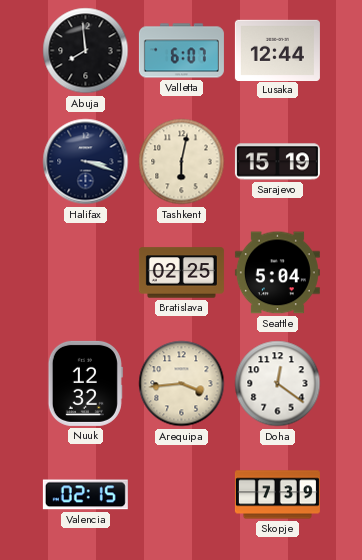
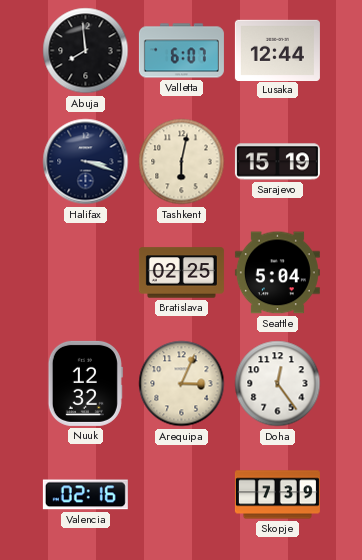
Arequipa: 3:44 -> 3:04 (182, 384)
Doha: 12:21 -> 12:24 (278, 384)
Valencia: 02:15 -> 02:16 (85, 495)
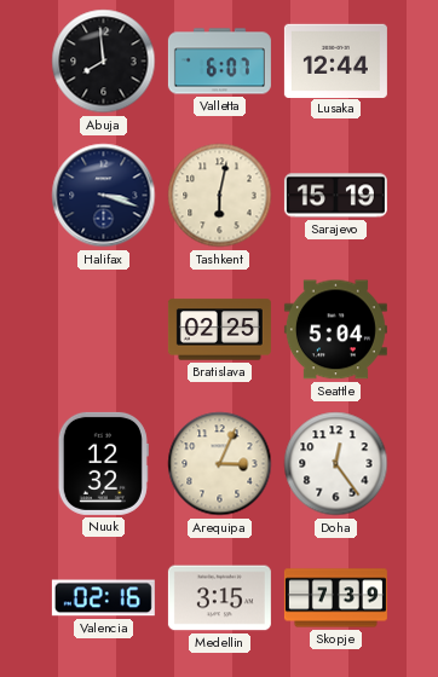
Medellin: none -> 3:15 (219, 598)
